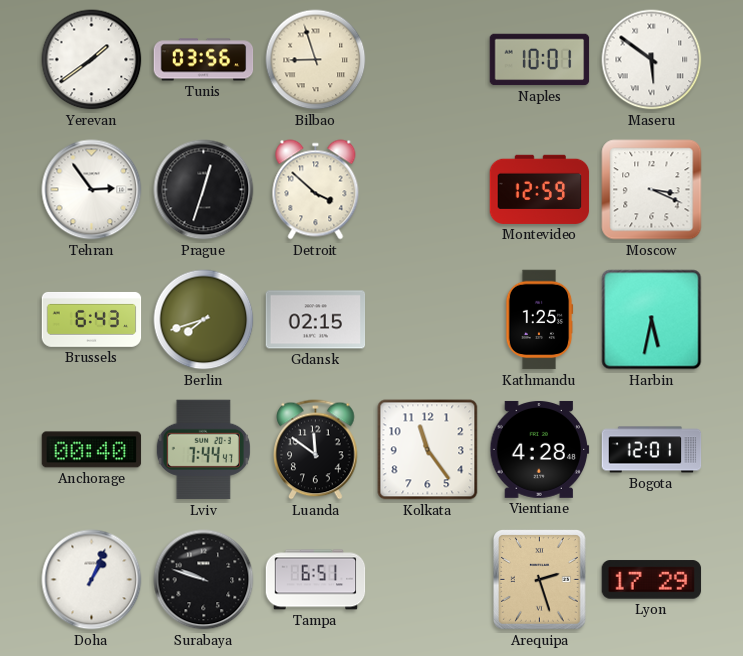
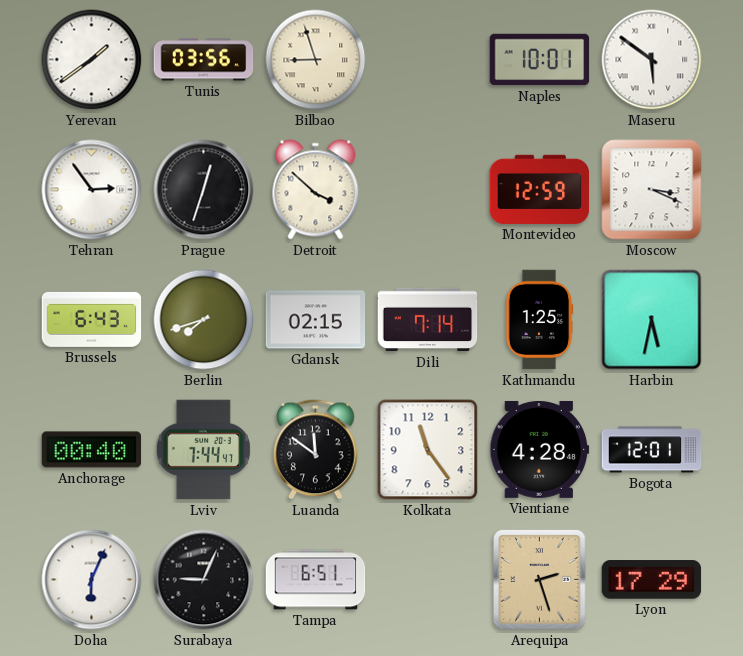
Dili: none -> 7:14 (428, 320)
Doha: 1:04 -> 6:04 (92, 580)
Surabaya: 9:48 -> 9:04 (204, 580)
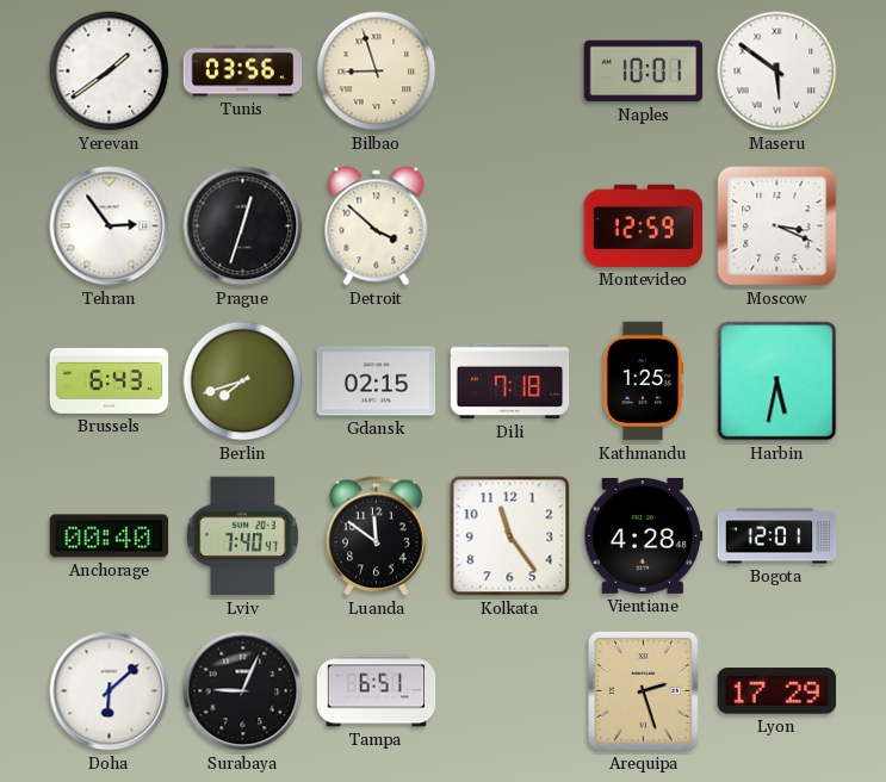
Dili: 7:14 -> 7:18 (510, 381)
Lviv: 7:44 -> 7:40 (242, 536)
Doha: 6:04 -> 6:08 (110, 691)
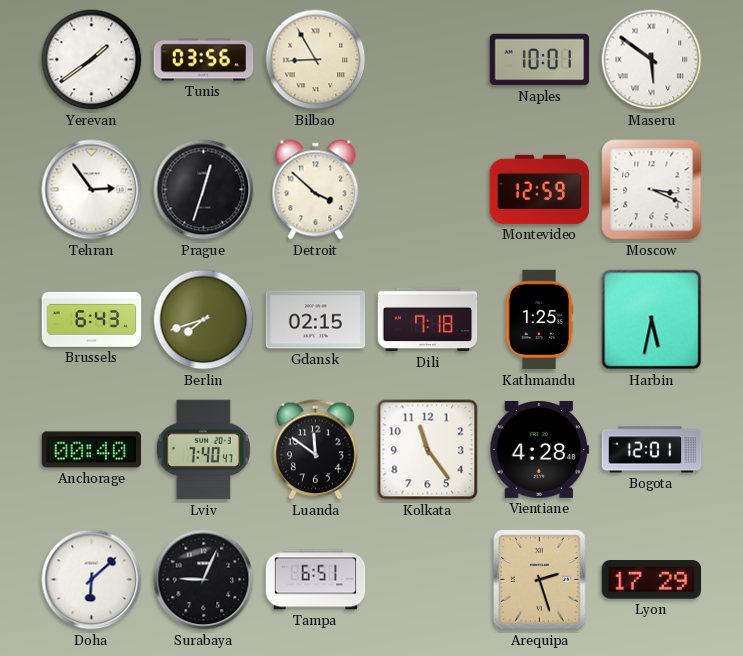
Bilbao: 8:57 -> 8:55 (316, 60)
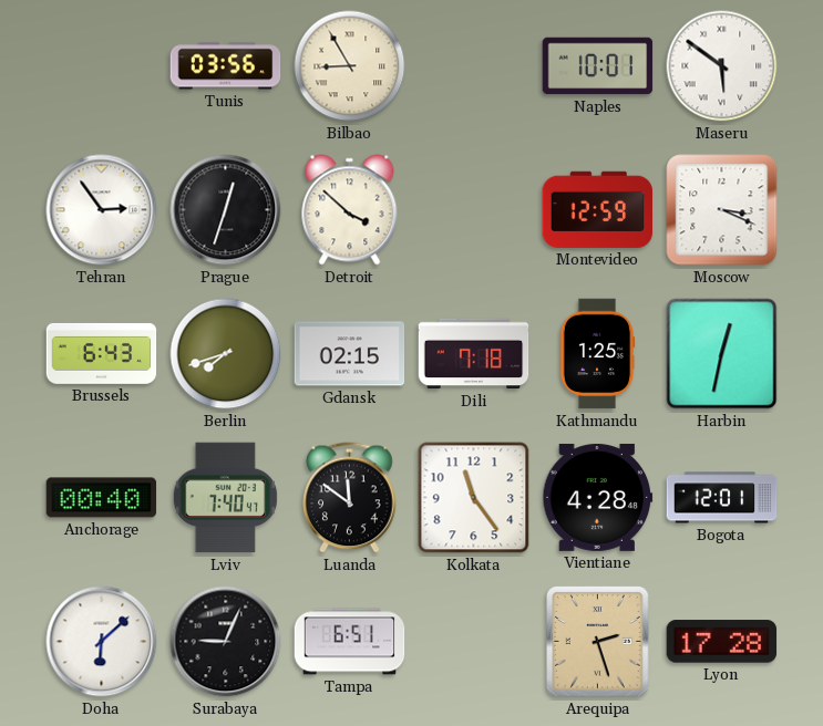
Yerevan: 1:39 -> none (92, 60)
Harbin: 5:32 -> 12:32 (722, 354)
Lyon: 17:29 -> 17:28 (722, 642)
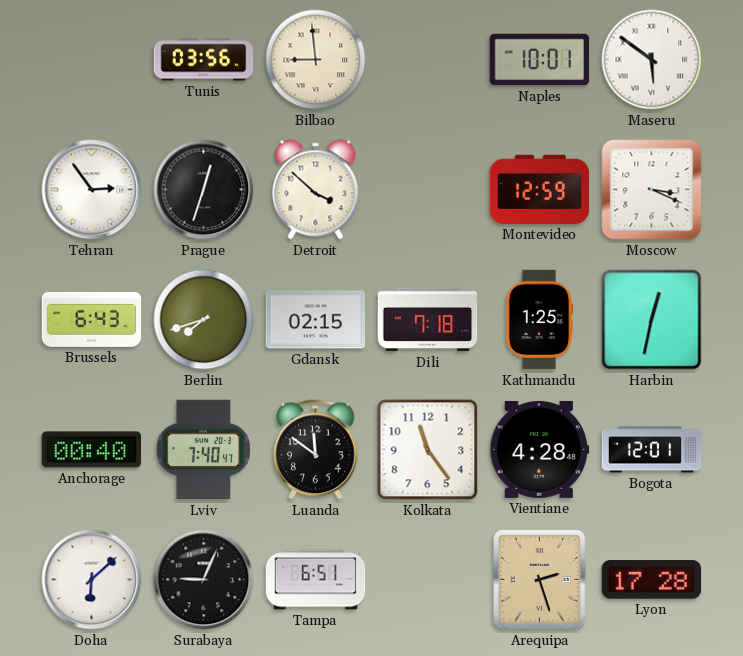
Bilbao: 8:55 -> 8:59 (316, 60)
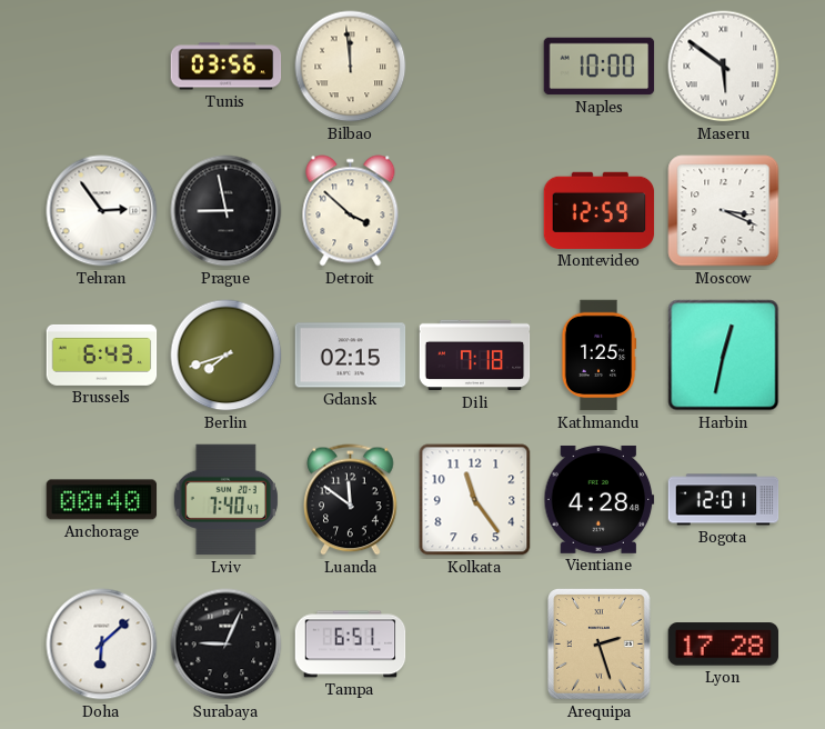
Bilbao: 8:59 -> 11:59 (351, 67)
Naples: 10:01 -> 10:00 (600, 67)
Prague: 12:33 -> 8:58 (227, 211)
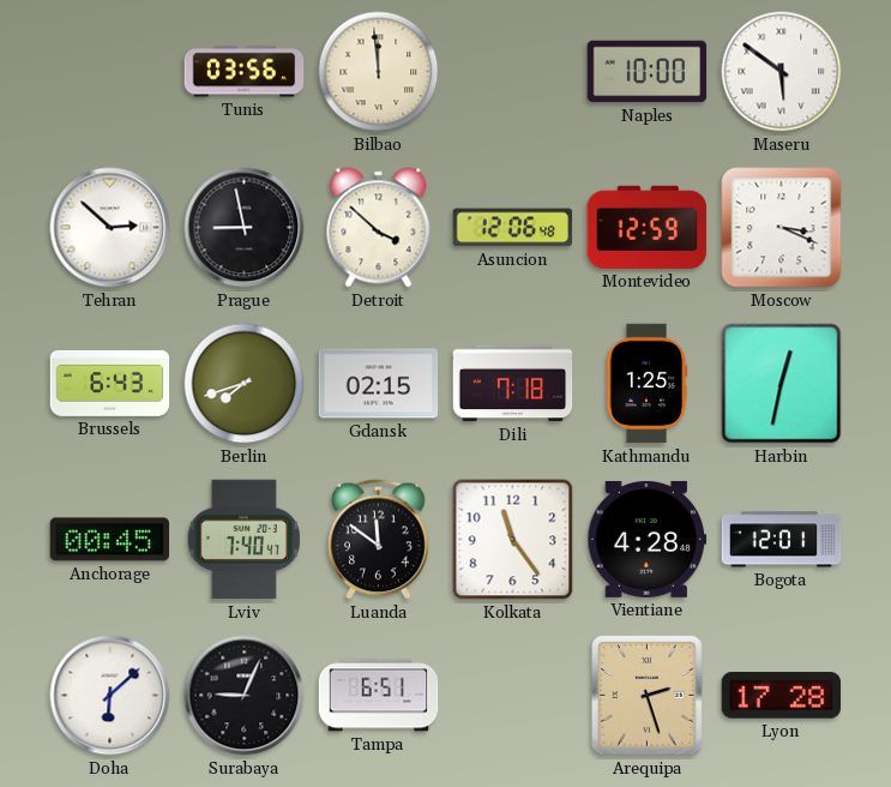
Tehran: 2:54 -> 2:52 (110, 228)
Asuncion: none -> 12:06 (513, 228)
Anchorage: 00:40 -> 00:45 (110, 540)
